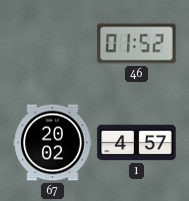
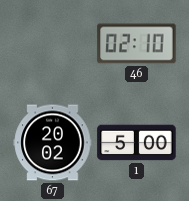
46: 01:52 -> 02:10 (137, 44)
1: 4:57 -> 5:00 (137, 143)
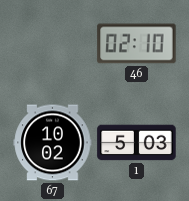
67: 20:02 -> 10:02 (53, 143)
1: 5:00 -> 5:03 (137, 143)
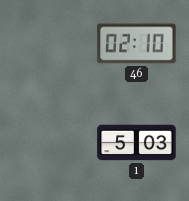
67: 10:02 -> none (53, 143)
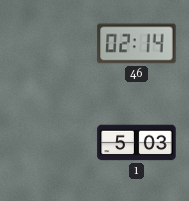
46: 02:10 -> 02:14 (137, 44)
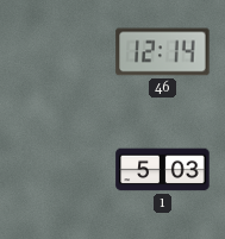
46: 02:14 -> 12:14 (163, 52)
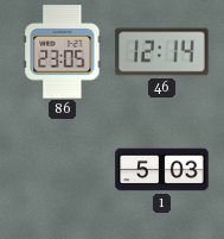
86: none -> 23:05 (63, 52)
